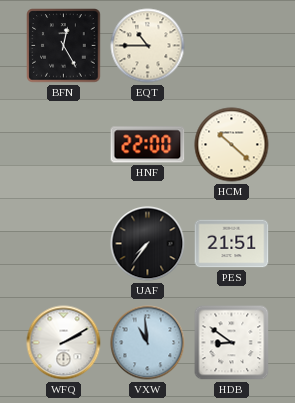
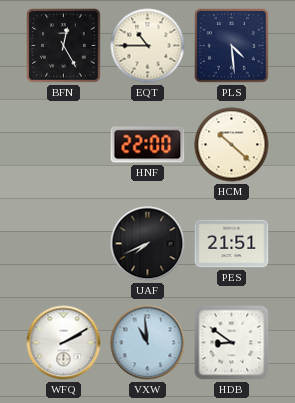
PLS: none -> 4:29 (232, 46)
UAF: 7:36 -> 7:41 (148, 244)
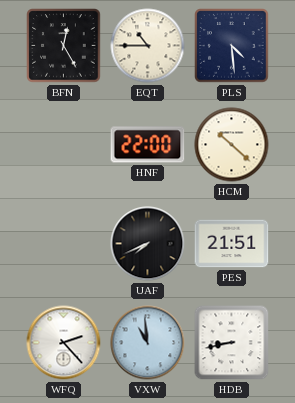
WFQ: 2:10 -> 2:23 (64, 343)
HDB: 8:51 -> 8:43 (232, 343)
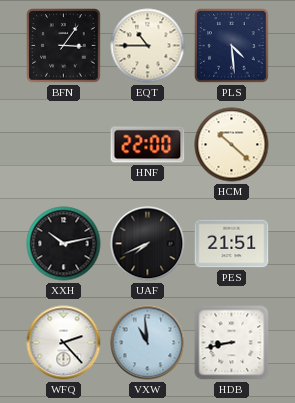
BFN: 12:25 -> 3:06 (64, 46)
XXH: none -> 10:13 (64, 244)
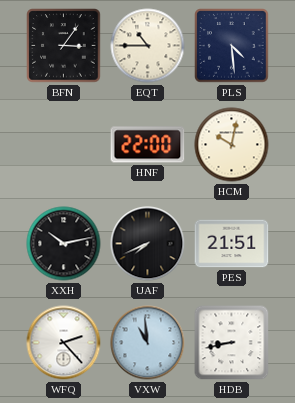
HCM: 10:22 -> 10:02 (232, 145)
